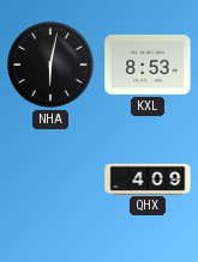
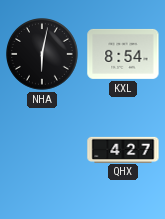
KXL: 8:53 -> 8:54 (123, 54)
QHX: 4:09 -> 4:27 (123, 149)
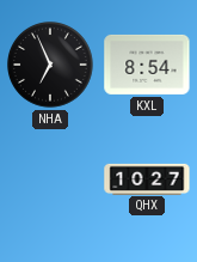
NHA: 6:02 -> 6:56 (51, 66)
QHX: 4:27 -> 10:27 (147, 178)
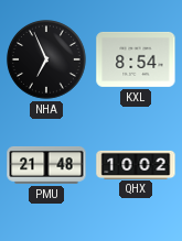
PMU: none -> 21:48 (46, 165)
QHX: 10:27 -> 10:02 (136, 164)
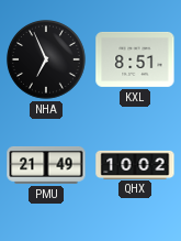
KXL: 8:54 -> 8:51 (135, 59)
PMU: 21:48 -> 21:49 (46, 165)
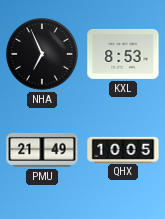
KXL: 8:51 -> 8:53 (123, 54)
QHX: 10:02 -> 10:05 (123, 149)
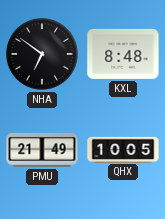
NHA: 6:56 -> 6:51 (43, 55)
KXL: 8:53 -> 8:48 (123, 54)
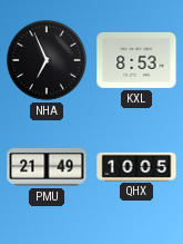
NHA: 6:51 -> 6:56 (48, 61)
KXL: 8:48 -> 8:53 (136, 60)
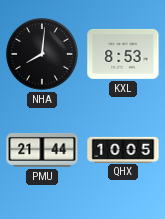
NHA: 6:56 -> 8:01 (43, 55)
PMU: 21:49 -> 21:44 (42, 150)
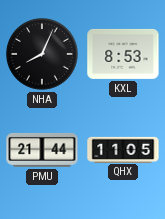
NHA: 8:01 -> 8:04 (43, 55)
QHX: 10:05 -> 11:05 (123, 149)
